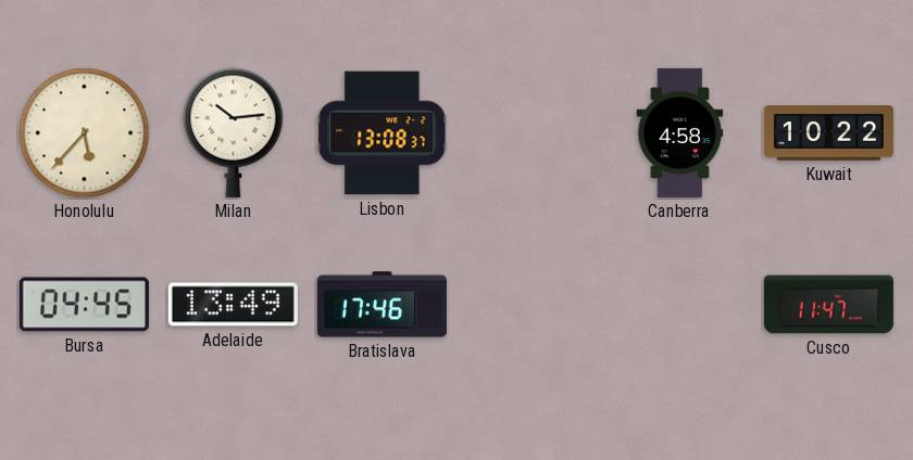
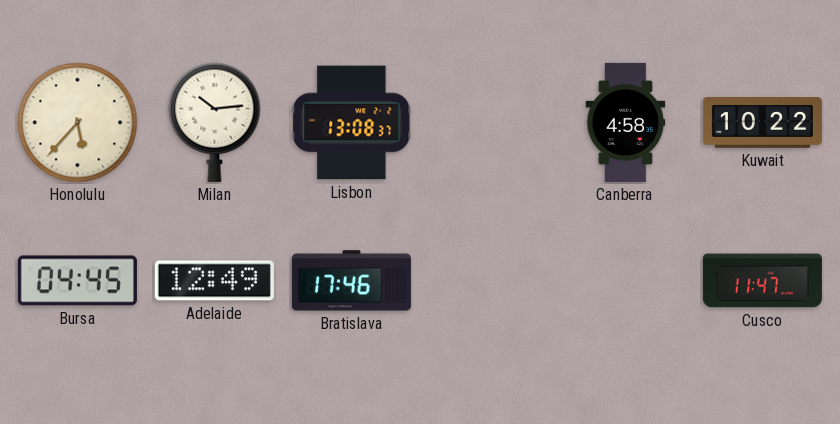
Adelaide: 13:49 -> 12:49 (214, 281)
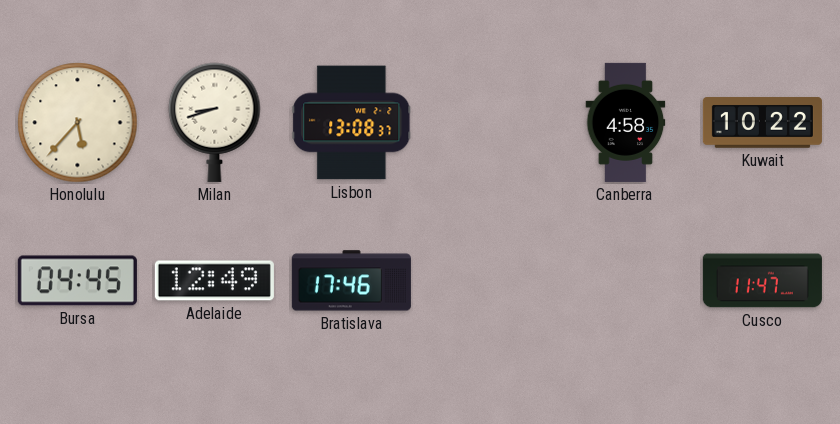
Milan: 10:14 -> 8:42 (215, 122)
